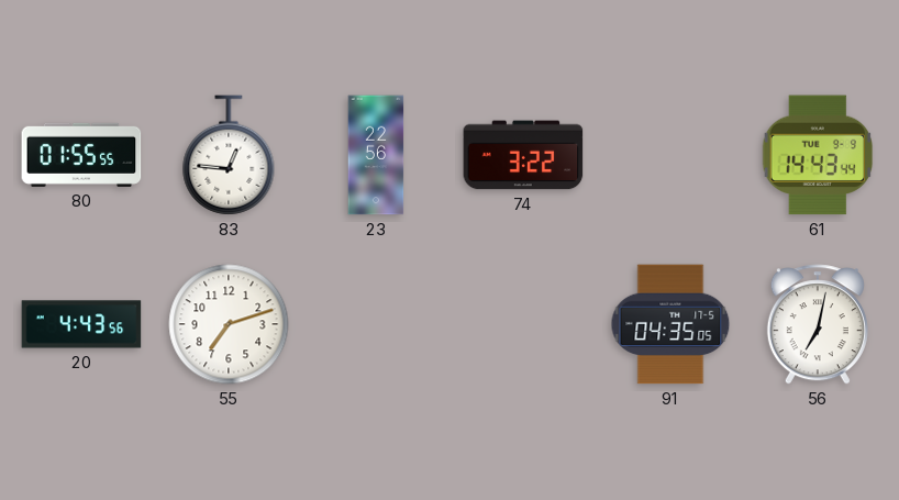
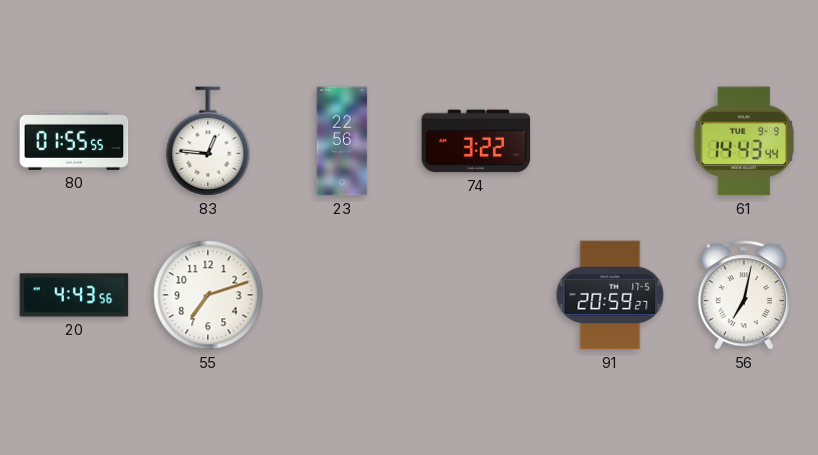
91: 04:35 -> 20:59 (610, 295)
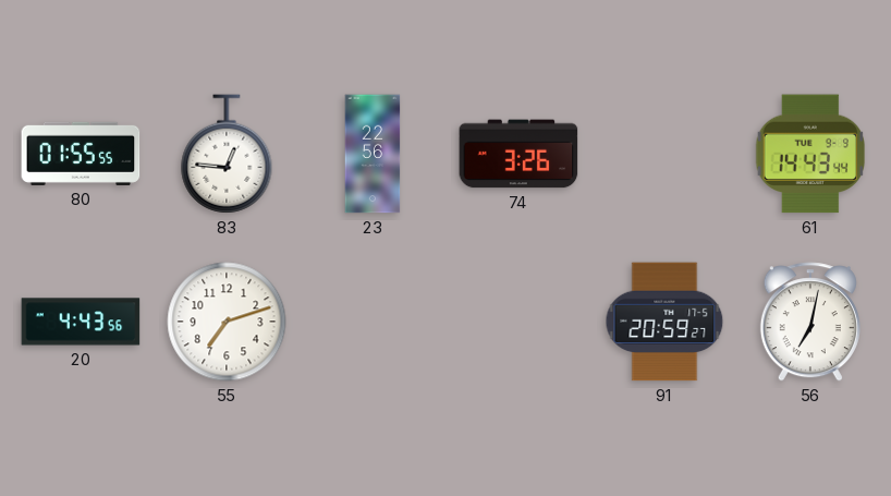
74: 3:22 -> 3:26 (518, 154)
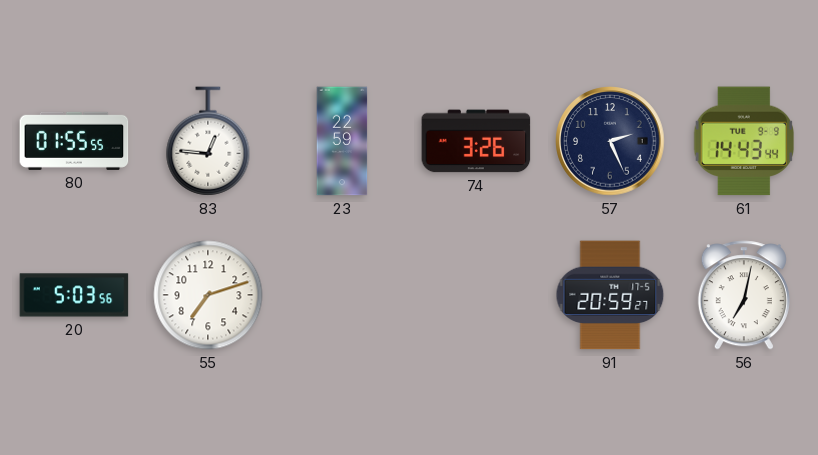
23: 22:56 -> 22:59 (342, 141)
57: none -> 2:26 (610, 141)
20: 4:43 -> 5:03 (74, 295)
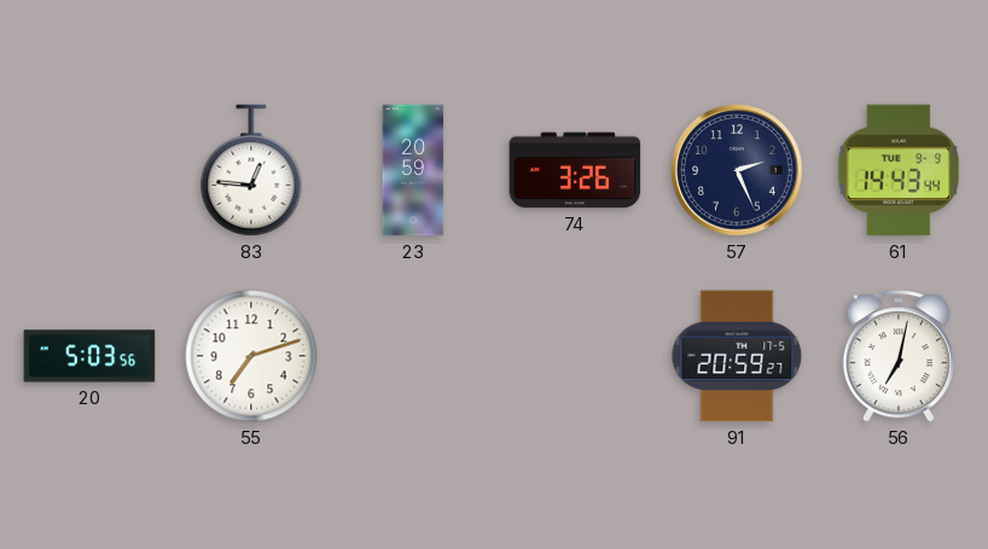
80: 01:55 -> none (74, 141)
23: 22:59 -> 20:59 (413, 170)
